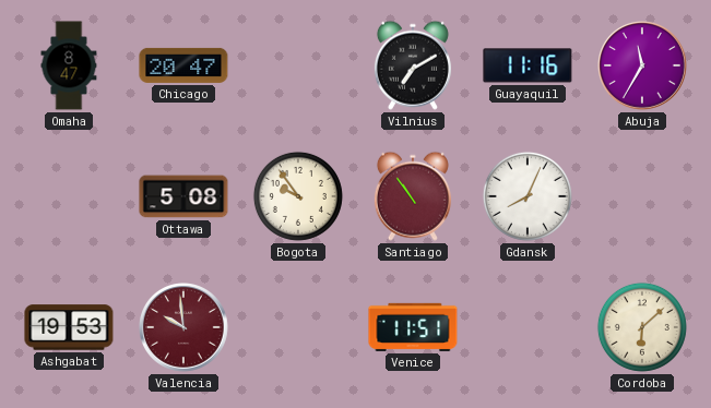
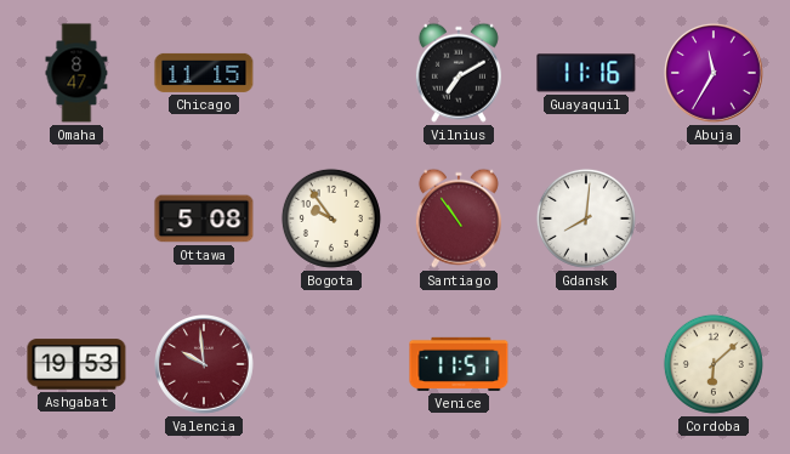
Chicago: 20:47 -> 11:15 (204, 73)
Gdansk: 8:04 -> 8:01 (586, 219)
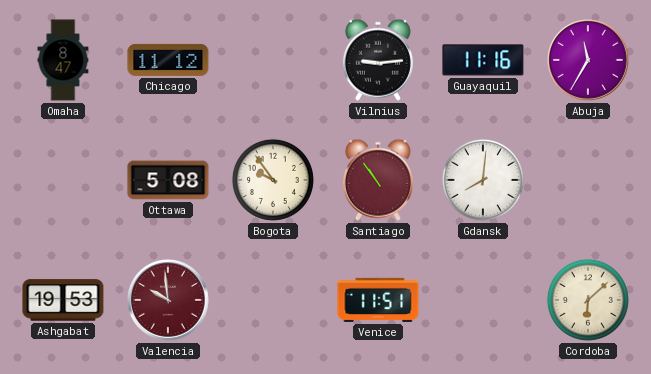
Chicago: 11:15 -> 11:12 (168, 60)
Vilnius: 7:10 -> 9:14 (378, 60)
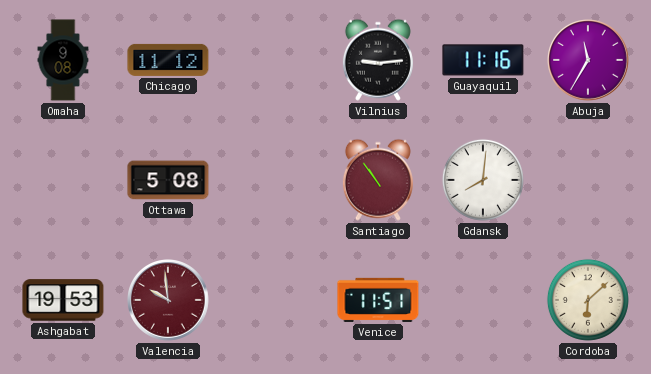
Omaha: 8:47 -> 9:08 (63, 60)
Bogota: 9:54 -> none (273, 180)
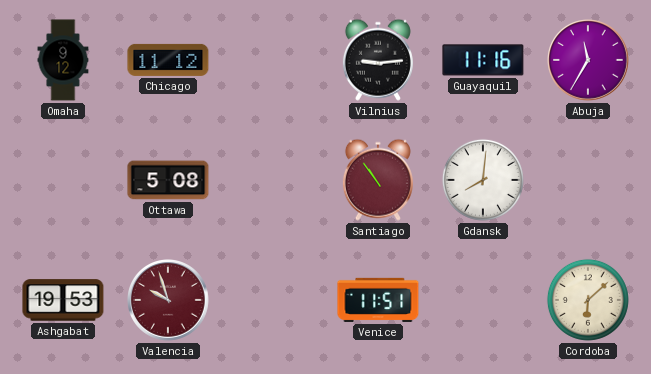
Omaha: 9:08 -> 9:12 (63, 60)
Valencia: 9:59 -> 9:57 (169, 301)
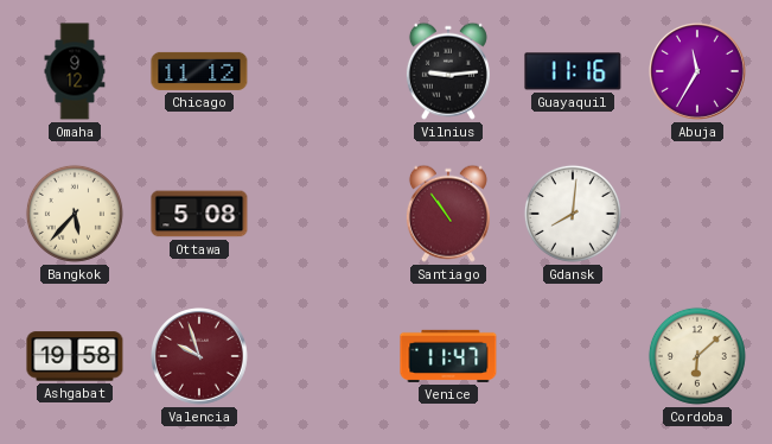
Bangkok: none -> 5:37 (75, 214)
Ashgabat: 19:53 -> 19:58 (75, 356)
Venice: 11:51 -> 11:47 (448, 356)
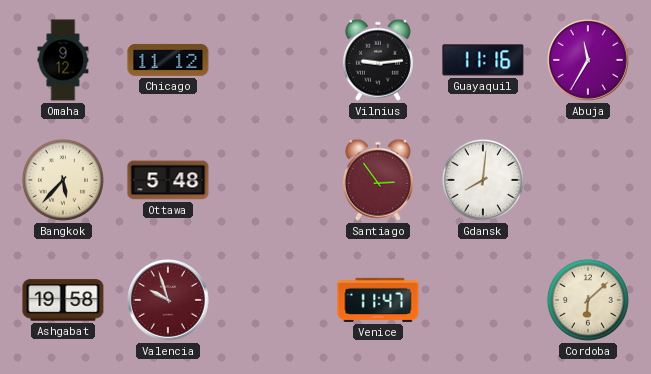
Ottawa: 5:08 -> 5:48 (168, 180)
Santiago: 10:54 -> 2:54 (378, 180)
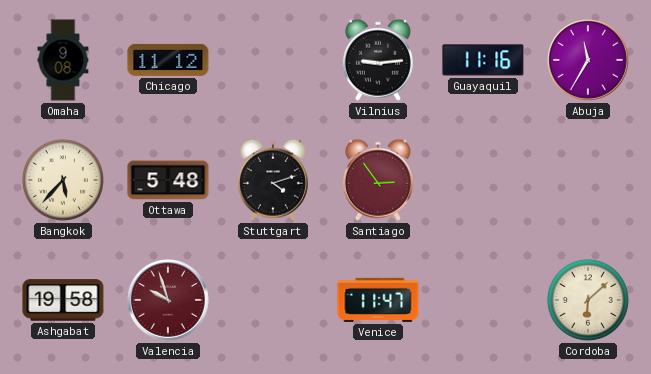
Omaha: 9:12 -> 9:08 (63, 60)
Stuttgart: none -> 4:12 (273, 180)
Gdansk: 8:01 -> none (483, 180)
